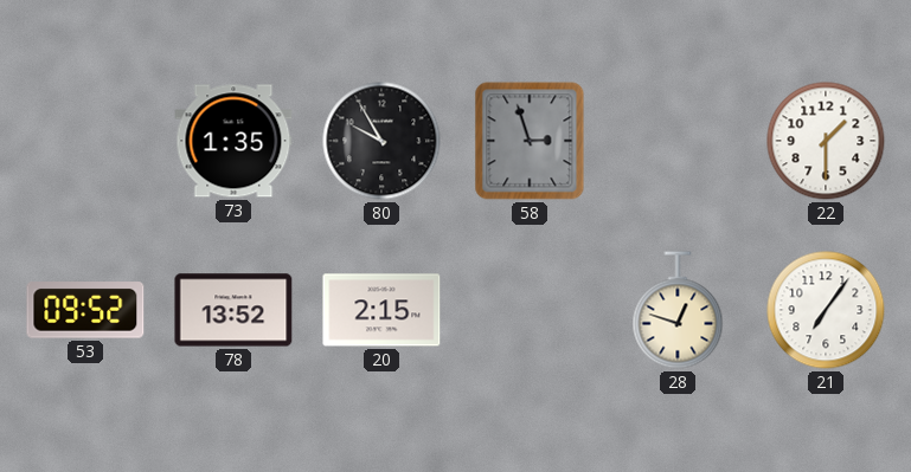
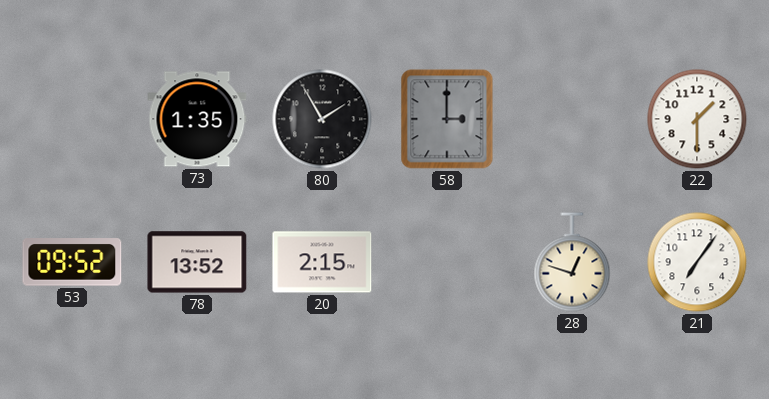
80: 9:55 -> 1:55 (322, 119)
58: 2:57 -> 3:00 (447, 119)
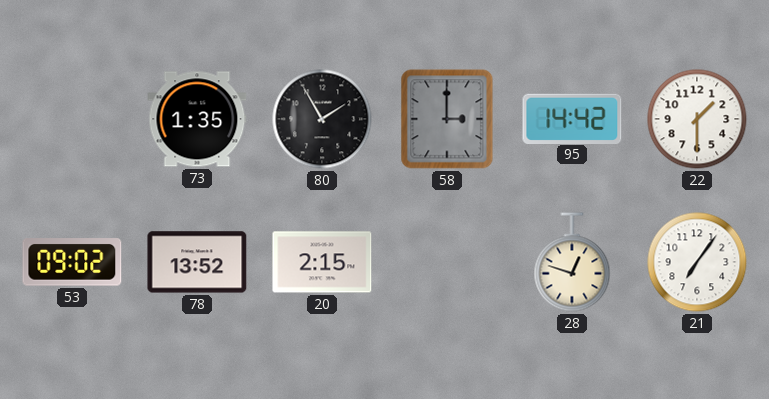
95: none -> 14:42 (572, 118)
53: 09:52 -> 09:02 (72, 262)
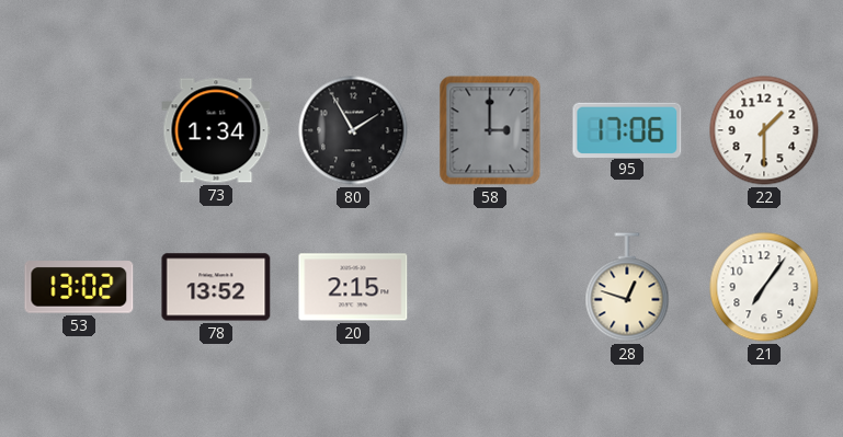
73: 1:35 -> 1:34 (216, 130)
95: 14:42 -> 17:06 (627, 129)
53: 09:02 -> 13:02 (79, 287)
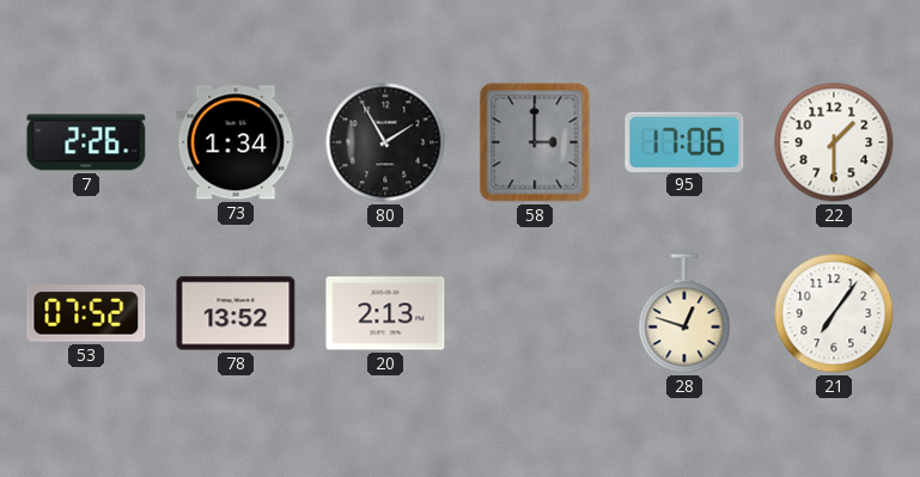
7: none -> 2:26 (86, 142)
53: 13:02 -> 07:52 (86, 313)
20: 2:15 -> 2:13 (385, 313)
